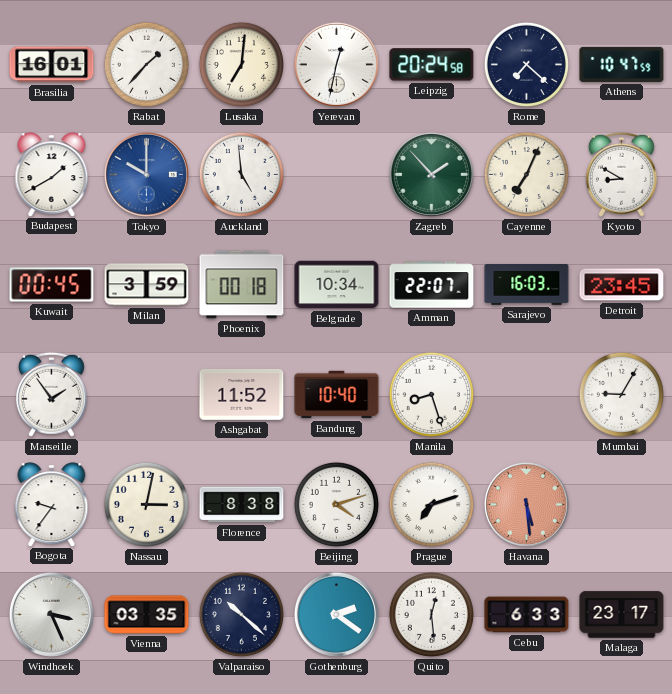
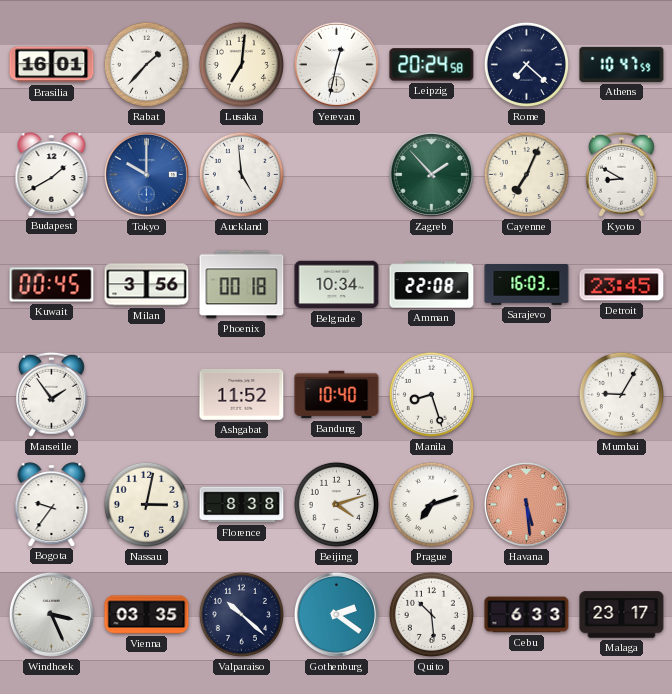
Milan: 3:59 -> 3:56 (147, 285)
Amman: 22:07 -> 22:08 (432, 285)
Quito: 12:29 -> 10:29 (431, 614)
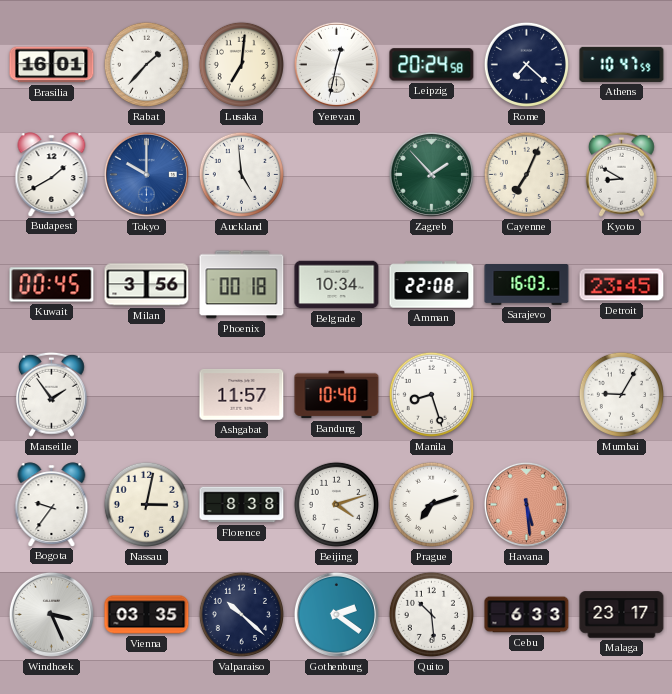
Ashgabat: 11:52 -> 11:57 (242, 395)
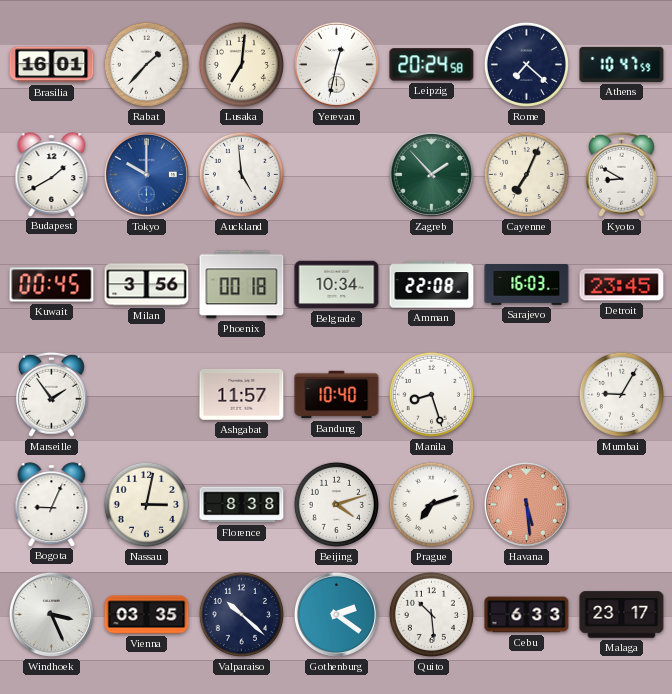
Bogota: 9:36 -> 9:04 (52, 504)
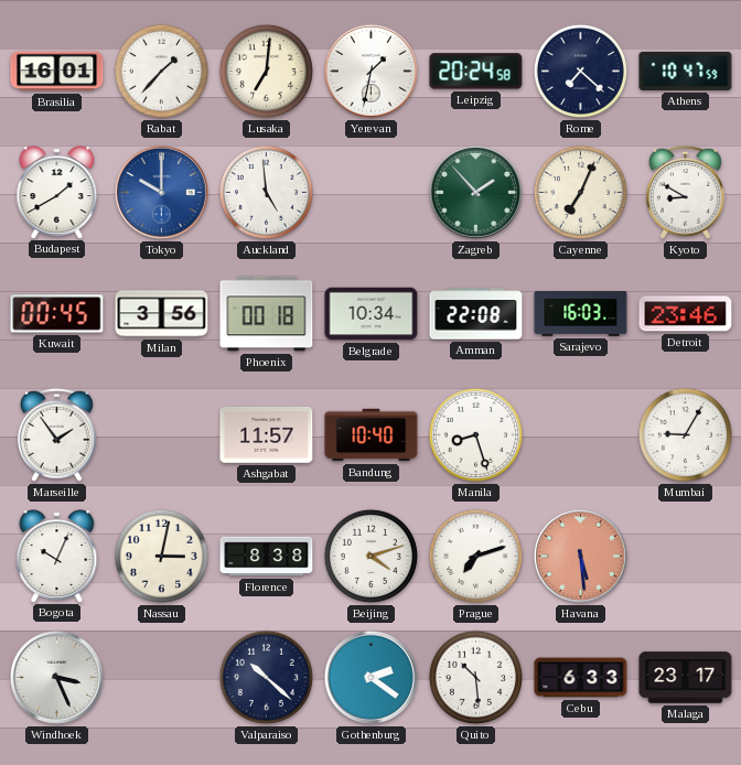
Yerevan: 12:32 -> 1:32 (370, 71)
Detroit: 23:45 -> 23:46 (686, 314)
Bogota: 9:04 -> 10:04 (57, 556)
Vienna: 03:35 -> none (147, 615)
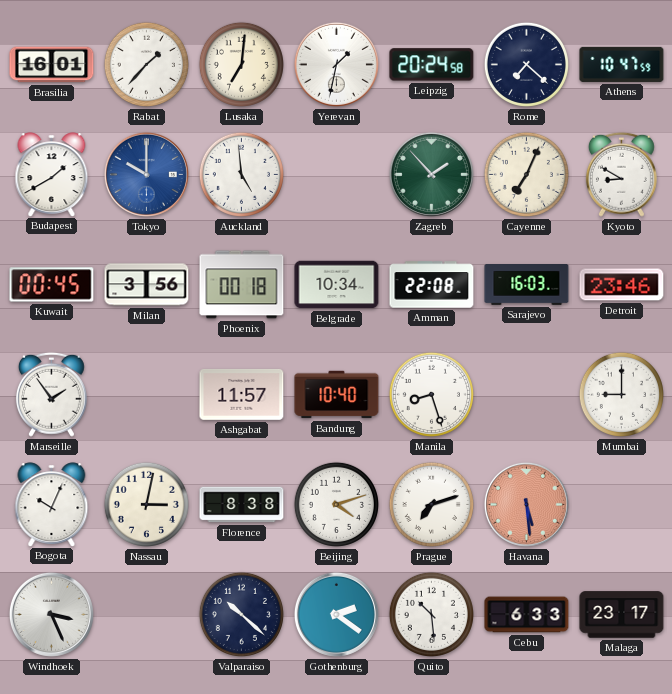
Mumbai: 9:05 -> 9:00 (621, 394)
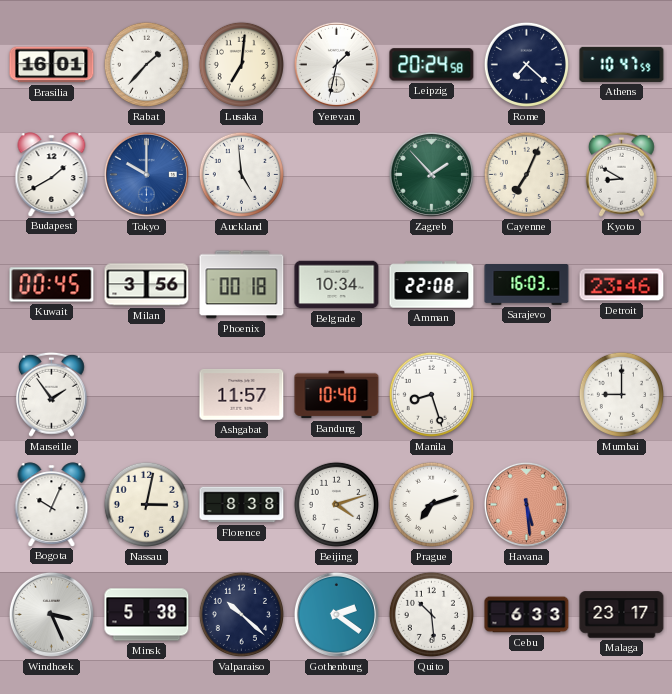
Minsk: none -> 5:38 (147, 615)
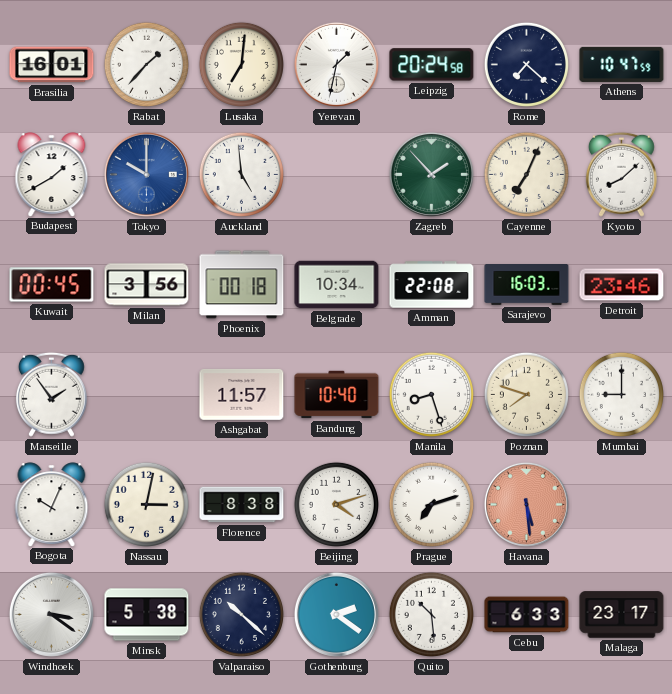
Kyoto: 8:50 -> 8:08 (621, 174)
Poznan: none -> 7:48 (526, 394)
Windhoek: 3:26 -> 3:21 (51, 614)
